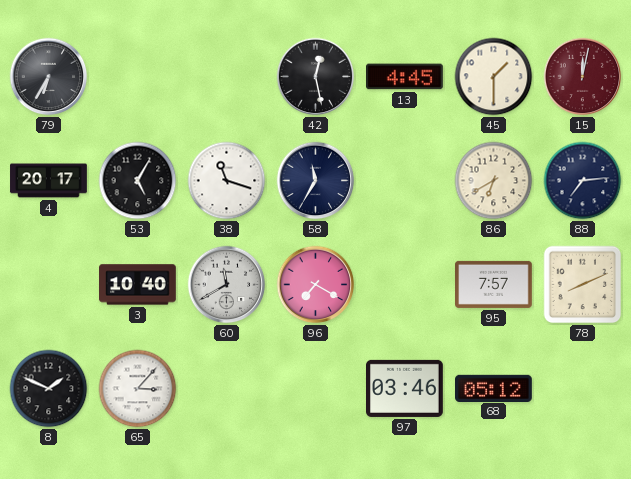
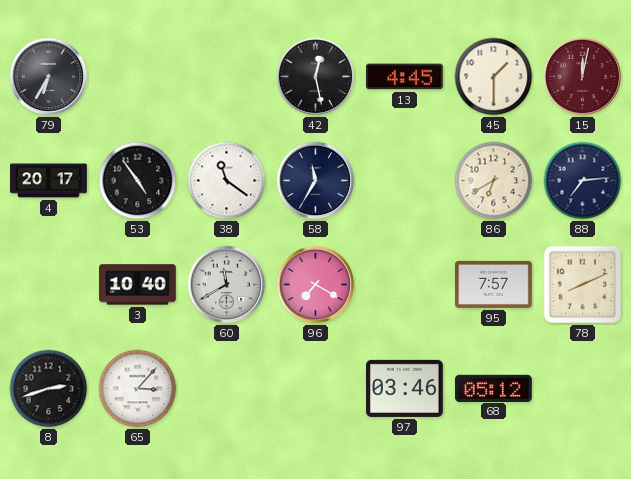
53: 5:05 -> 4:54 (138, 181)
38: 11:18 -> 11:21 (227, 181)
8: 1:49 -> 2:42 (49, 389)
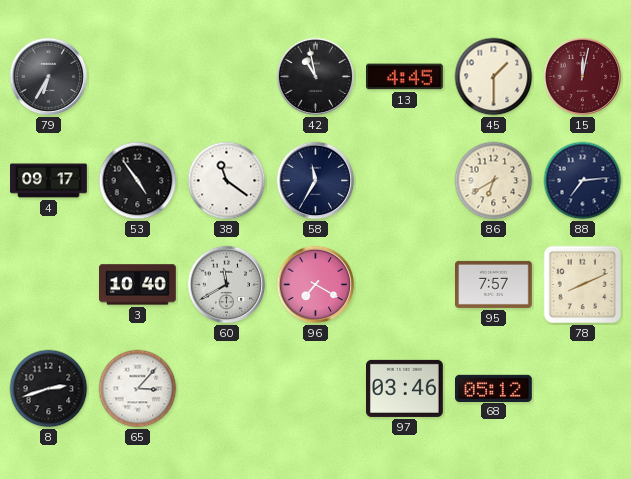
42: 12:28 -> 10:58 (316, 77)
4: 20:17 -> 09:17 (49, 181)
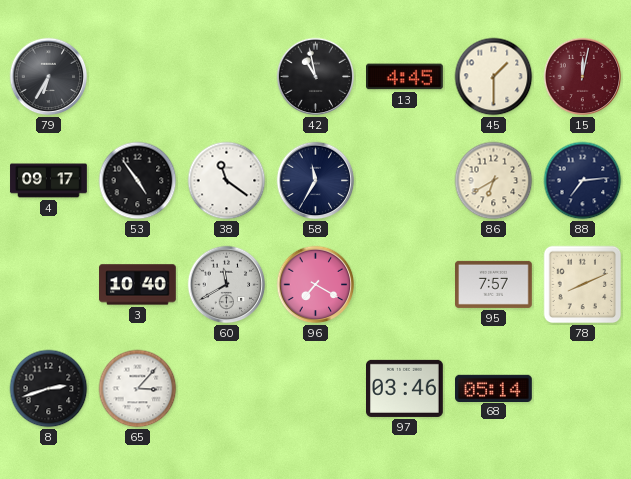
68: 05:12 -> 05:14 (494, 388)
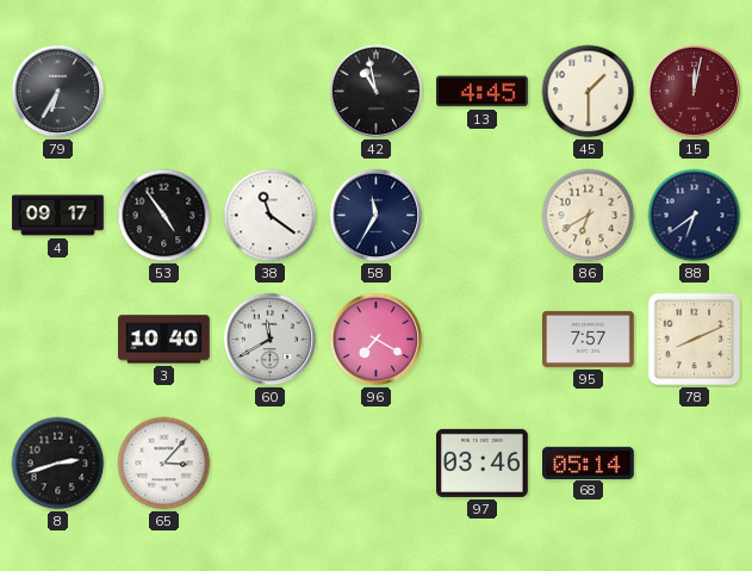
88: 7:14 -> 6:39 (695, 216)
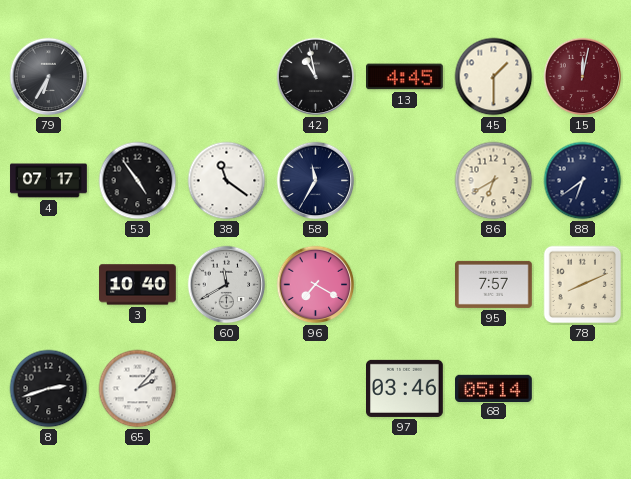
4: 09:17 -> 07:17 (49, 181)
65: 3:07 -> 2:07 (138, 389)
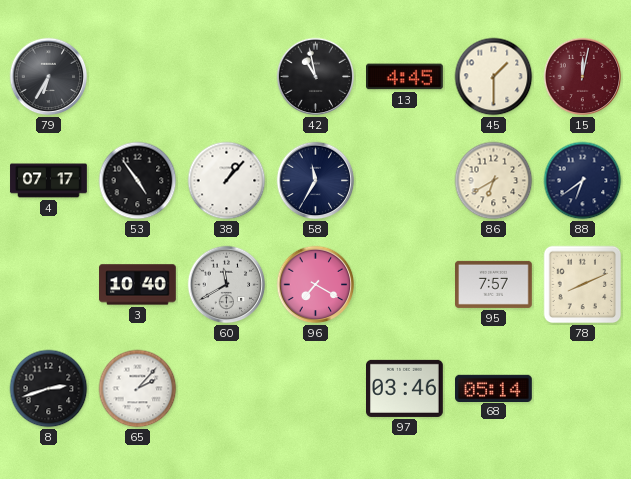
38: 11:21 -> 1:07 (227, 181)
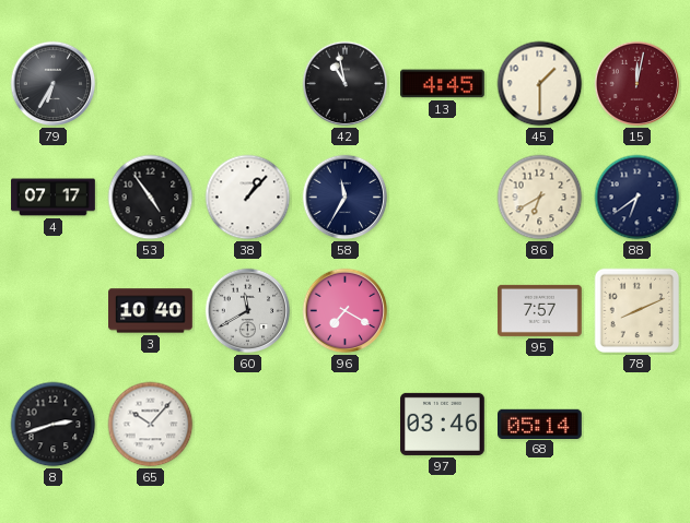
65: 2:07 -> 10:07 (151, 425)
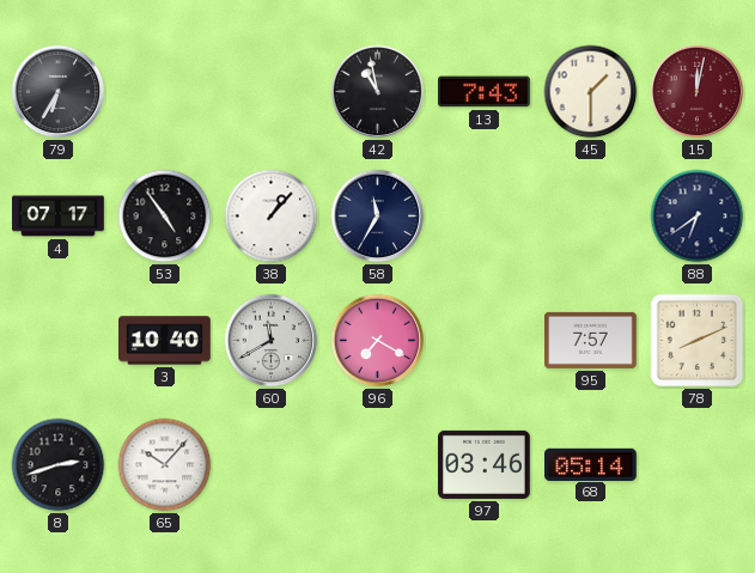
13: 4:45 -> 7:43 (485, 92)
86: 6:40 -> none (540, 198)
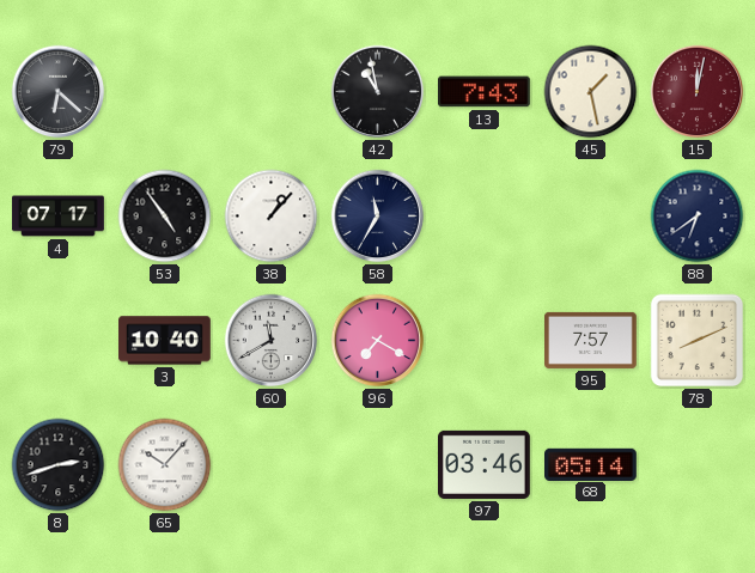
79: 6:35 -> 6:22 (59, 92)
45: 1:30 -> 1:28 (591, 92)
